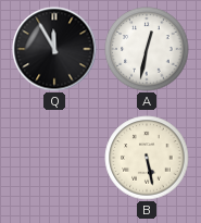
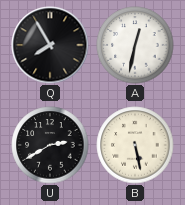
Q: 11:55 -> 7:55 (50, 45)
U: none -> 2:40 (50, 145)
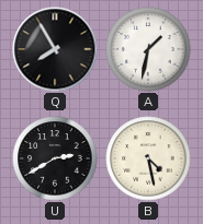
A: 12:32 -> 1:32 (148, 49)
B: 5:28 -> 4:28 (148, 158)
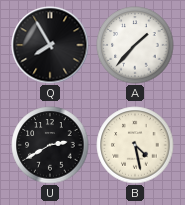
A: 1:32 -> 1:37 (135, 45)
